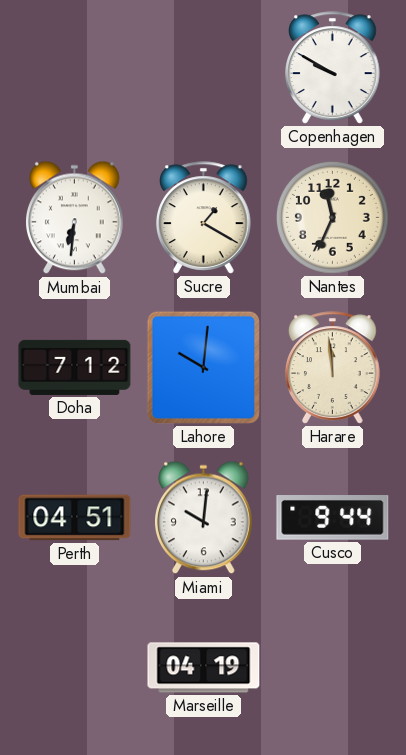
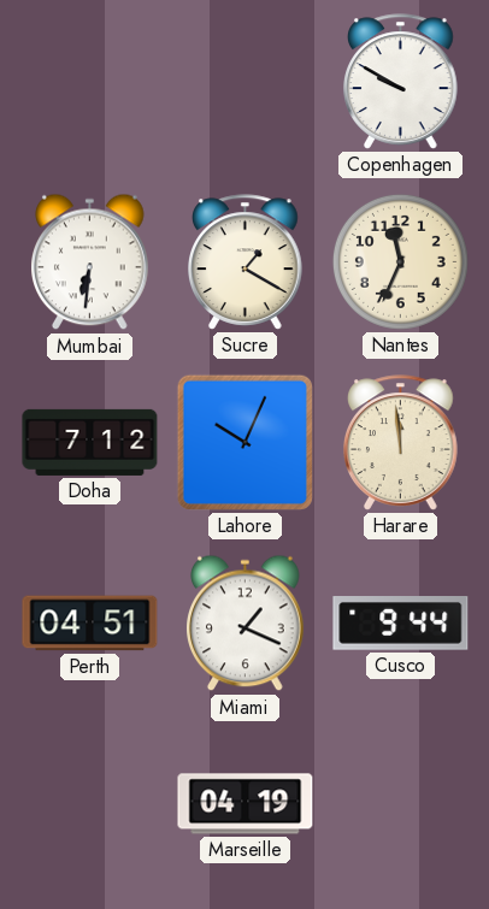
Lahore: 10:01 -> 10:04 (244, 442)
Miami: 10:01 -> 1:19 (246, 624)
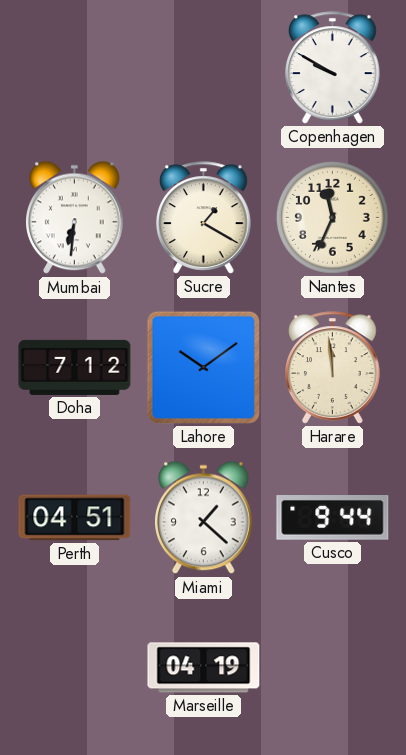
Lahore: 10:04 -> 10:09 (203, 367)
Miami: 1:19 -> 1:22 (204, 518)
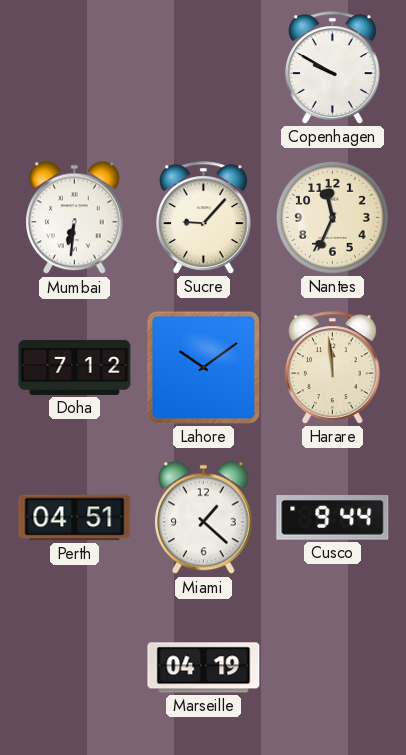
Sucre: 1:20 -> 9:07 (204, 218)
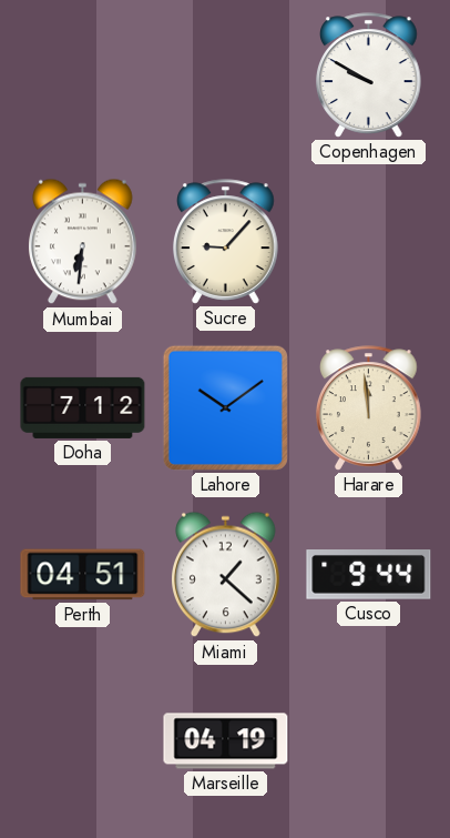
Nantes: 11:34 -> none (332, 217)
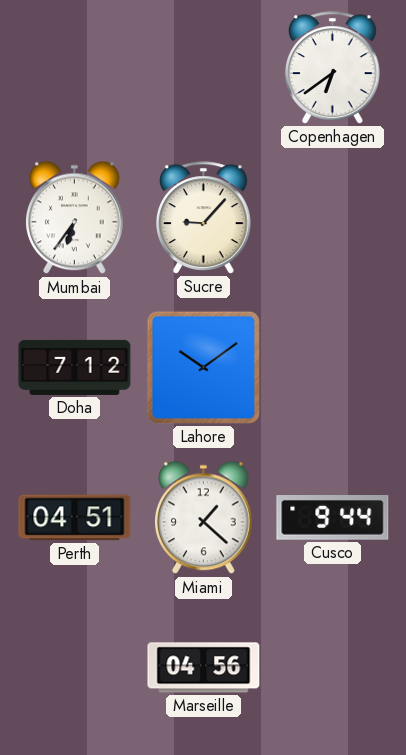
Copenhagen: 9:50 -> 6:39 (333, 68)
Mumbai: 6:31 -> 6:36 (75, 218)
Harare: 11:59 -> none (369, 408)
Marseille: 04:19 -> 04:56 (204, 668)
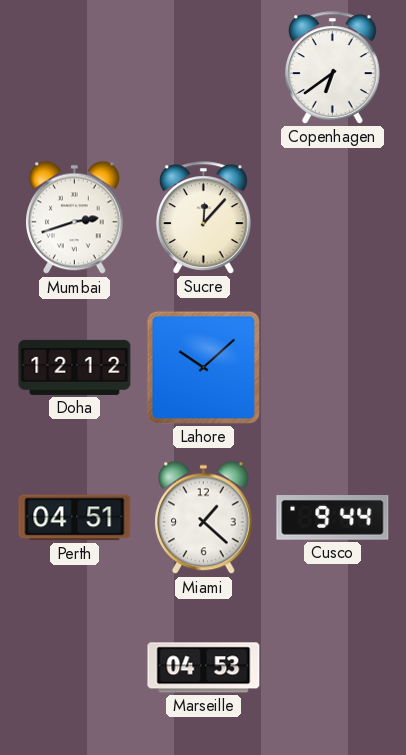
Mumbai: 6:36 -> 2:42 (75, 218)
Sucre: 9:07 -> 12:07 (204, 218)
Doha: 7:12 -> 12:12 (75, 367)
Lahore: 10:09 -> 10:08 (203, 367)
Marseille: 04:56 -> 04:53 (204, 668)
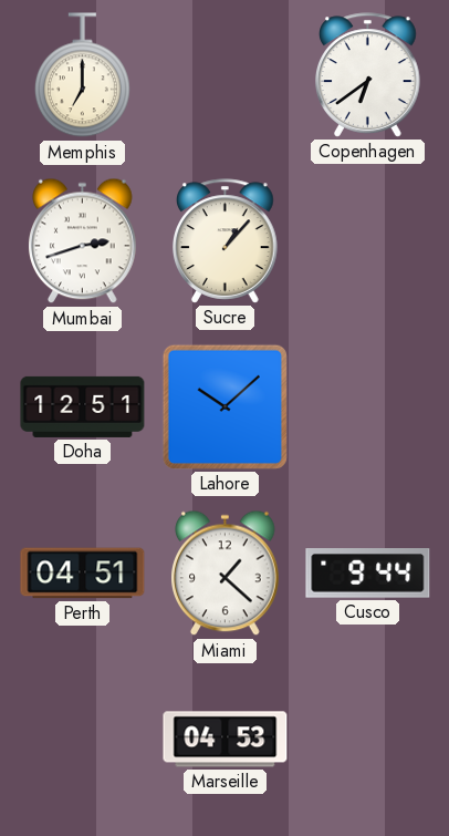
Memphis: none -> 7:00 (82, 75)
Sucre: 12:07 -> 1:07 (226, 241)
Doha: 12:12 -> 12:51 (83, 406)
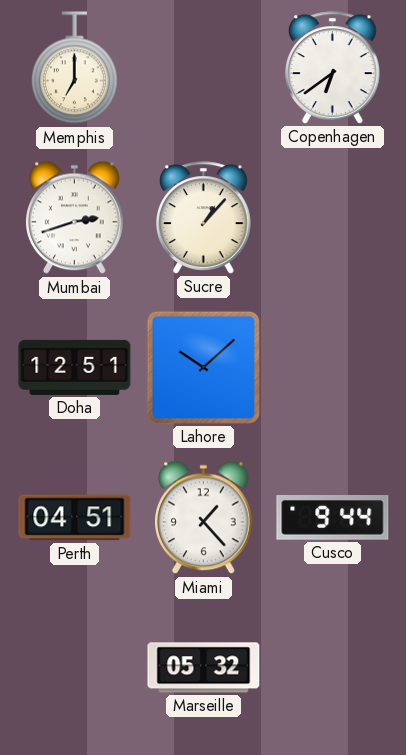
Miami: 1:22 -> 1:23 (204, 518)
Marseille: 04:53 -> 05:32 (204, 668)
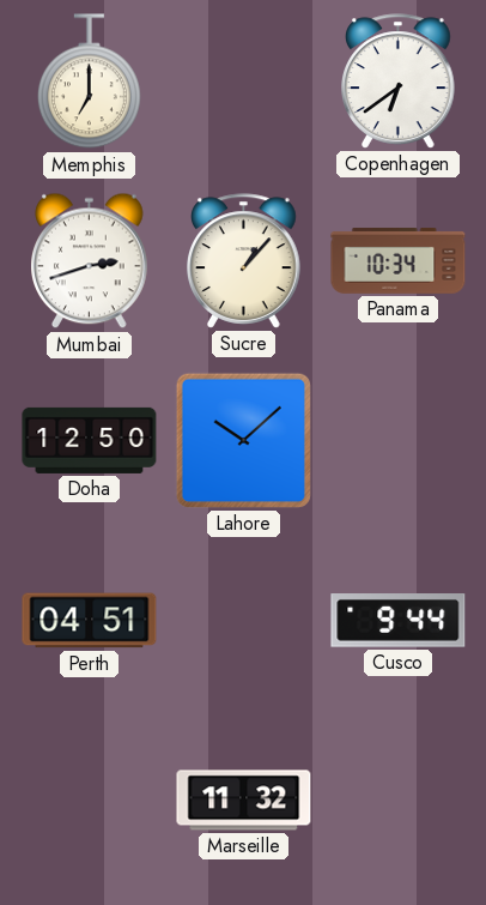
Panama: none -> 10:34 (399, 260)
Doha: 12:51 -> 12:50 (90, 440)
Miami: 1:23 -> none (204, 518)
Marseille: 05:32 -> 11:32 (244, 801)
